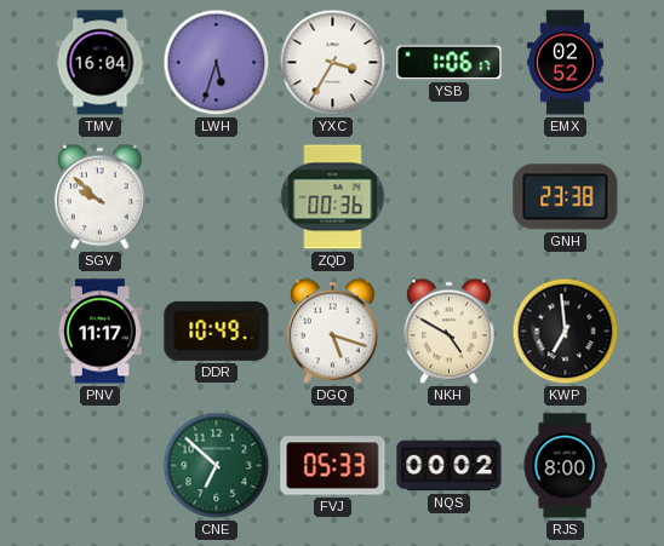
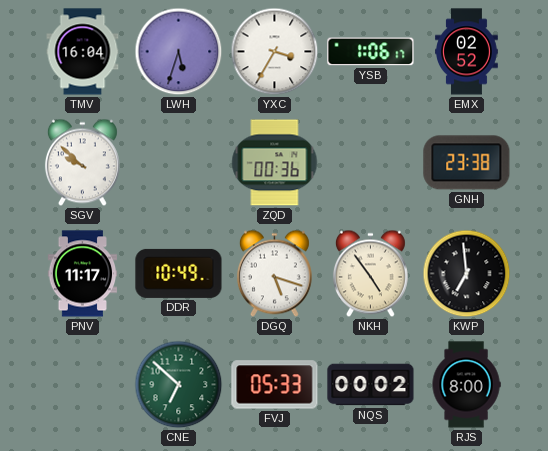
NKH: 4:50 -> 4:54 (370, 274)
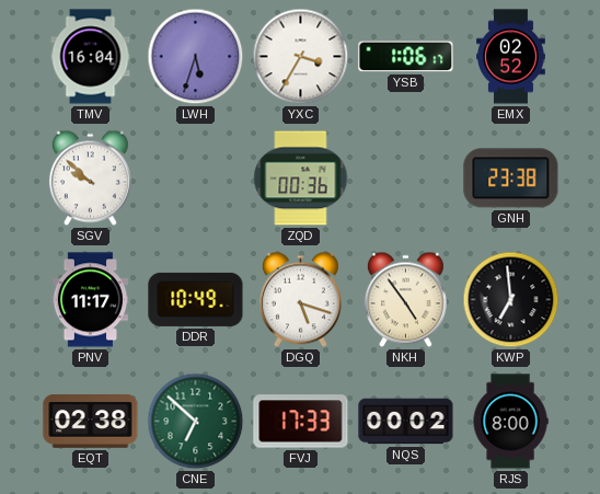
EQT: none -> 02:38 (91, 422)
FVJ: 05:33 -> 17:33 (301, 422)
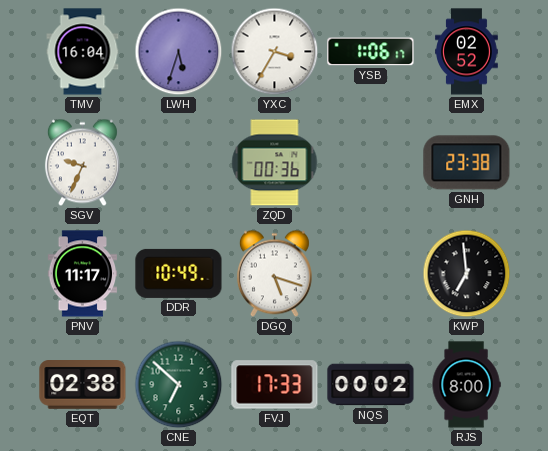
SGV: 9:52 -> 9:34 (82, 163)
NKH: 4:54 -> none (405, 300)
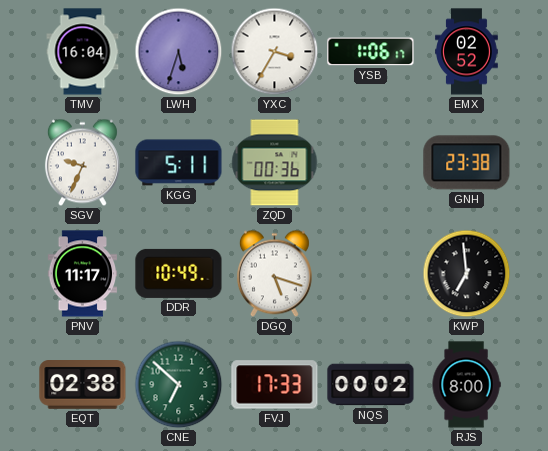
KGG: none -> 5:11 (179, 163)
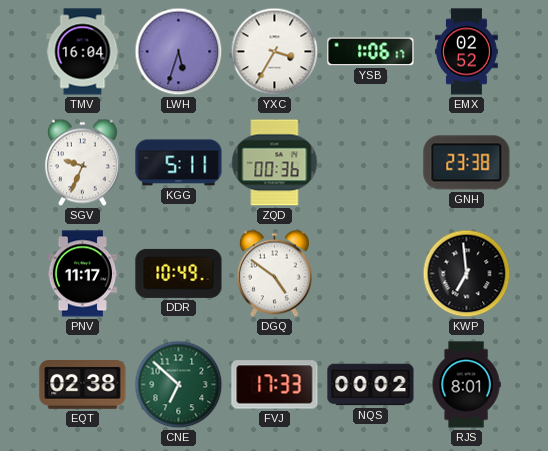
DGQ: 5:18 -> 4:51 (274, 274)
RJS: 8:00 -> 8:01 (466, 385)
